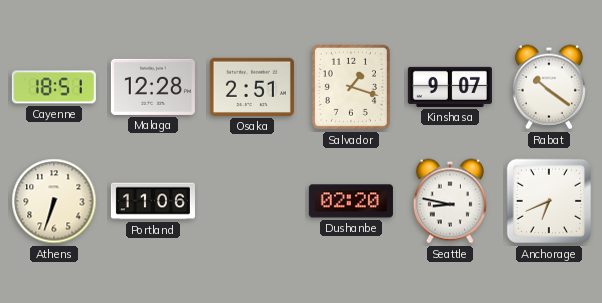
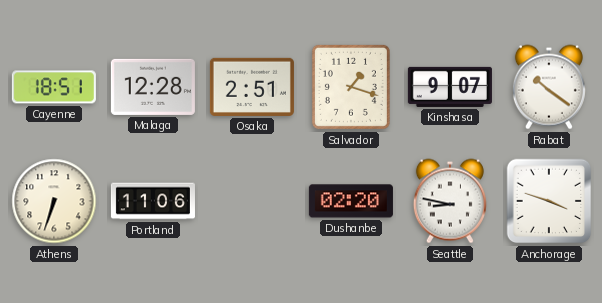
Anchorage: 6:41 -> 3:48 (549, 201)
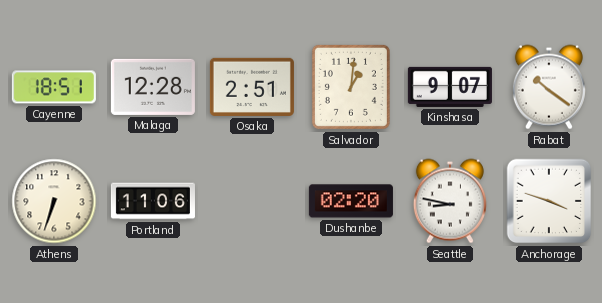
Salvador: 1:18 -> 1:01 (351, 87)
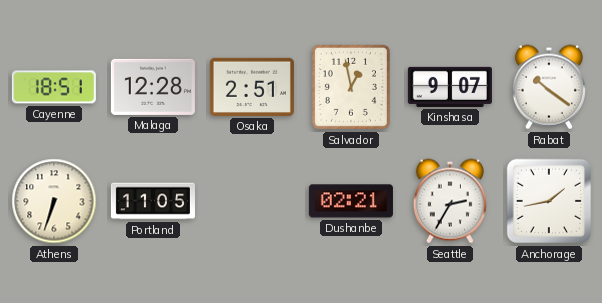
Salvador: 1:01 -> 12:58 (351, 87)
Portland: 11:06 -> 11:05 (153, 201)
Dushanbe: 02:20 -> 02:21 (351, 201)
Seattle: 8:47 -> 2:35 (450, 201)
Anchorage: 3:48 -> 1:43 (549, 201)
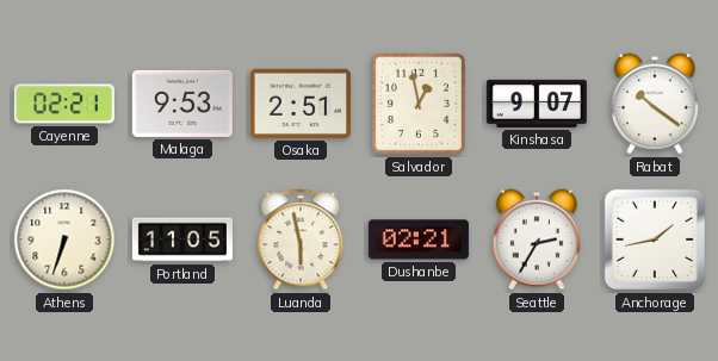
Cayenne: 18:51 -> 02:21 (64, 104)
Malaga: 12:28 -> 9:53 (182, 104)
Luanda: none -> 5:58 (301, 239)
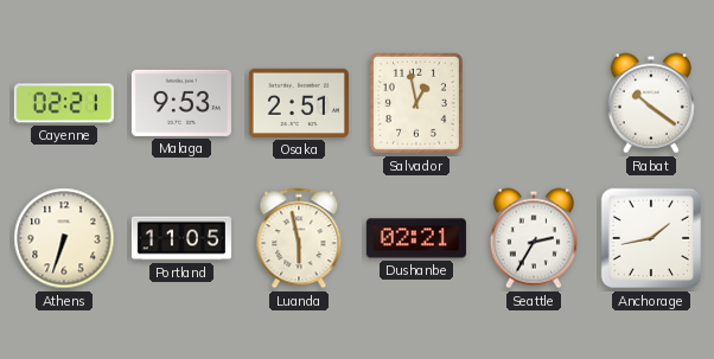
Kinshasa: 9:07 -> none (537, 104)
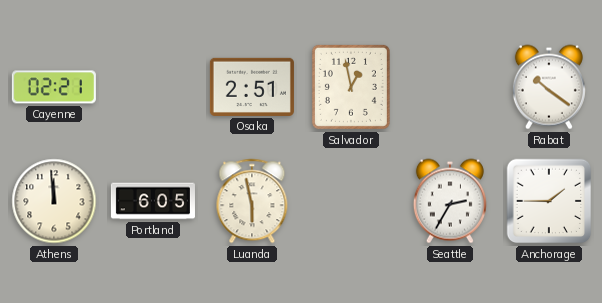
Malaga: 9:53 -> none (181, 103)
Athens: 6:33 -> 11:59 (54, 201)
Portland: 11:05 -> 6:05 (153, 201)
Dushanbe: 02:21 -> none (416, 238)
Anchorage: 1:43 -> 1:45 (549, 201)
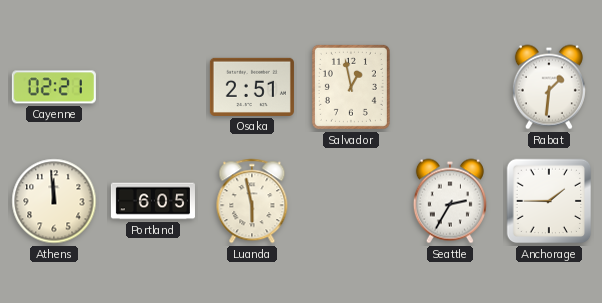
Rabat: 10:21 -> 1:31 (549, 87)
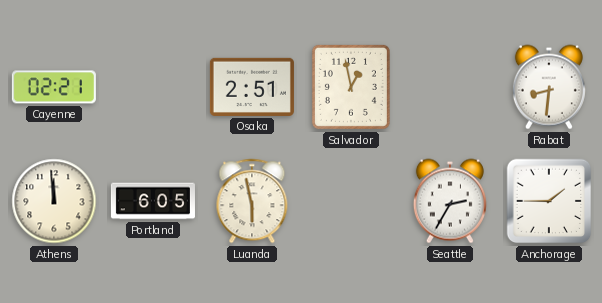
Rabat: 1:31 -> 8:31 (549, 87)
